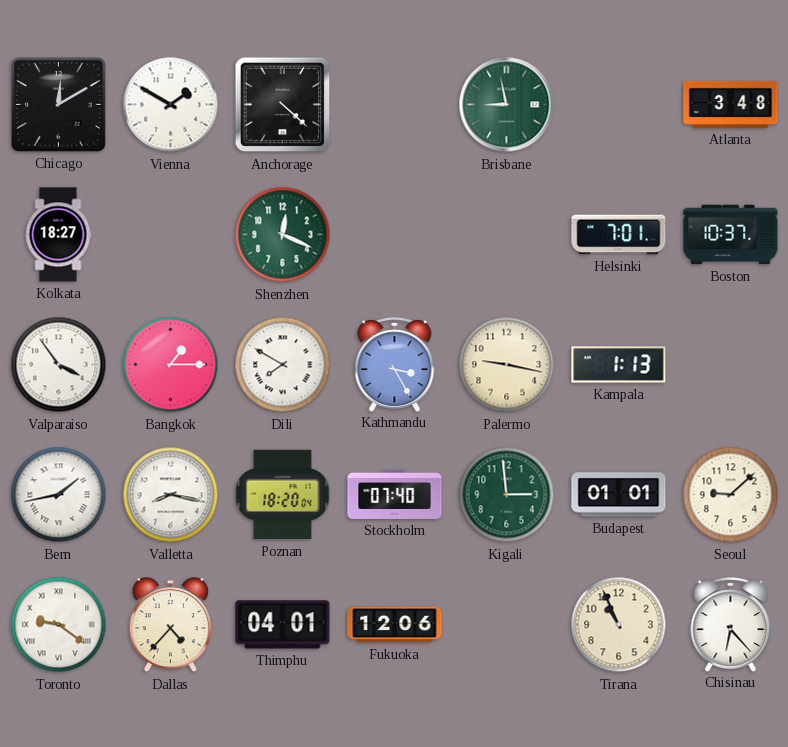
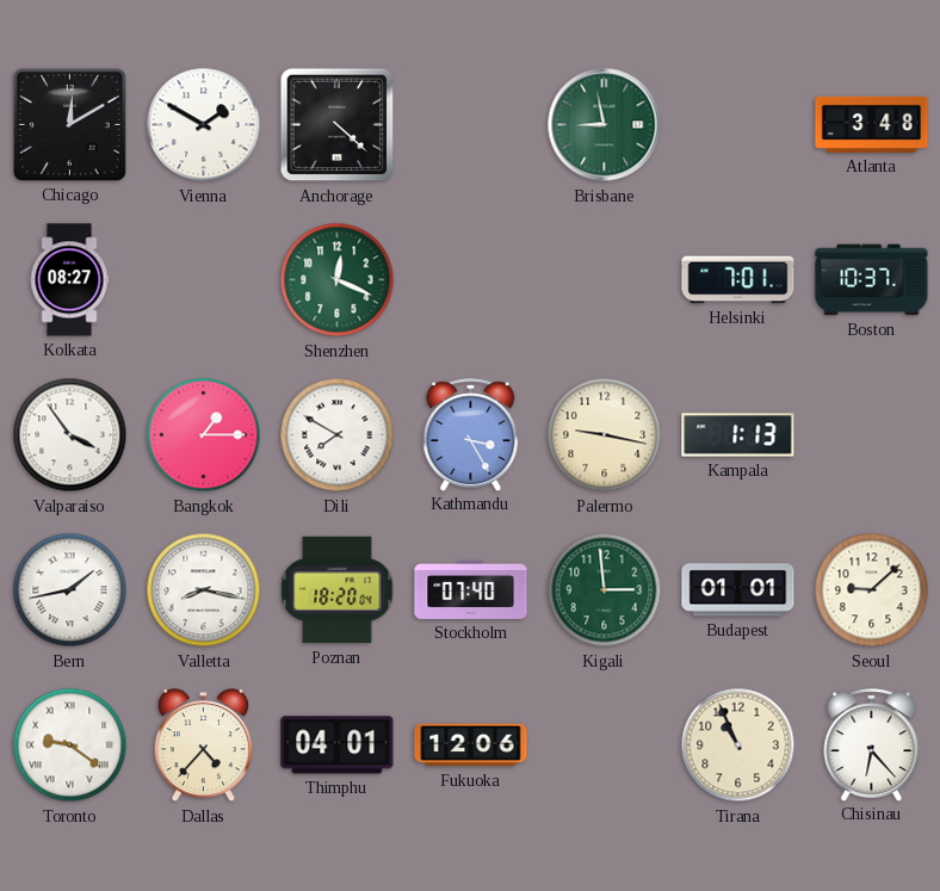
Kolkata: 18:27 -> 08:27 (69, 280)
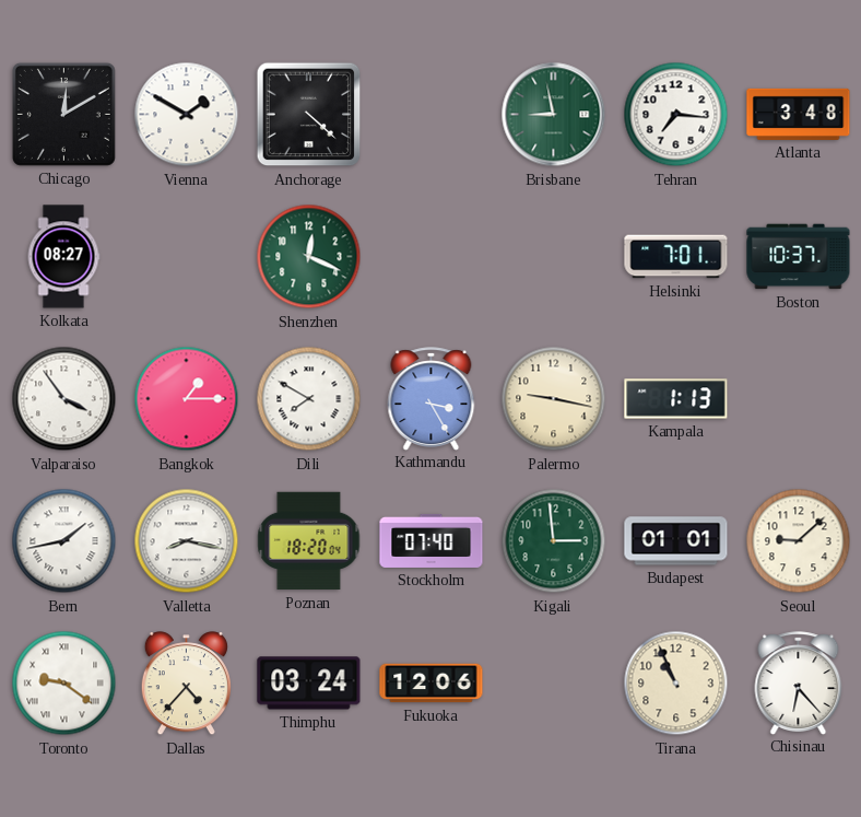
Tehran: none -> 7:16 (676, 115)
Thimphu: 04:01 -> 03:24 (309, 684)
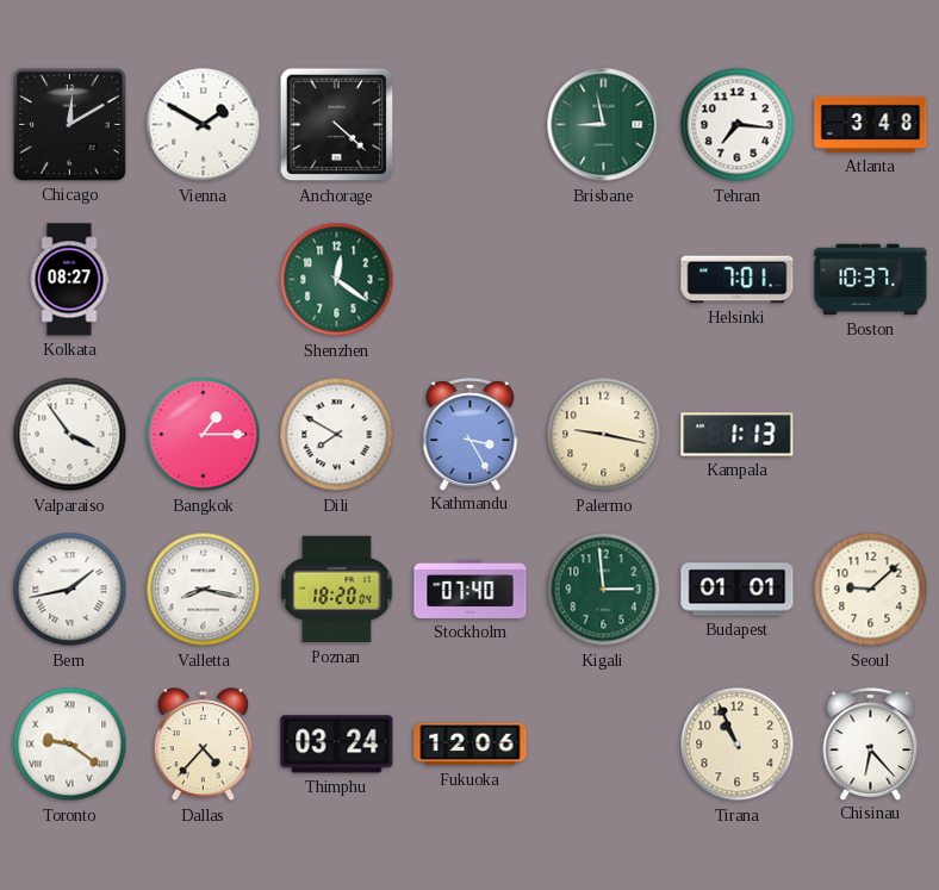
Shenzhen: 12:19 -> 12:21 (337, 280)
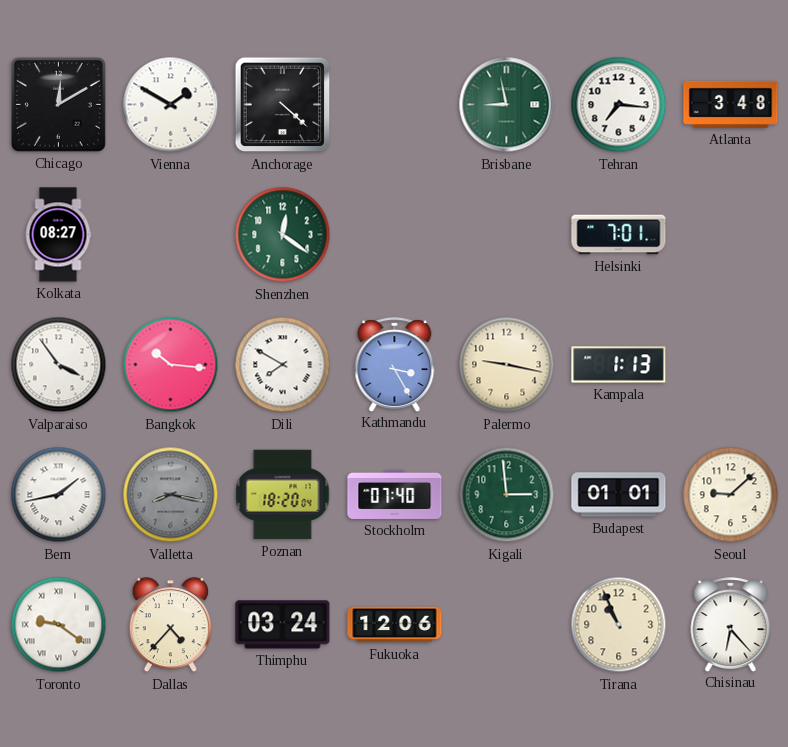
Boston: 10:37 -> none (871, 280)
Bangkok: 1:15 -> 10:16 (171, 365)
Valletta dial: white -> grey (171, 495)
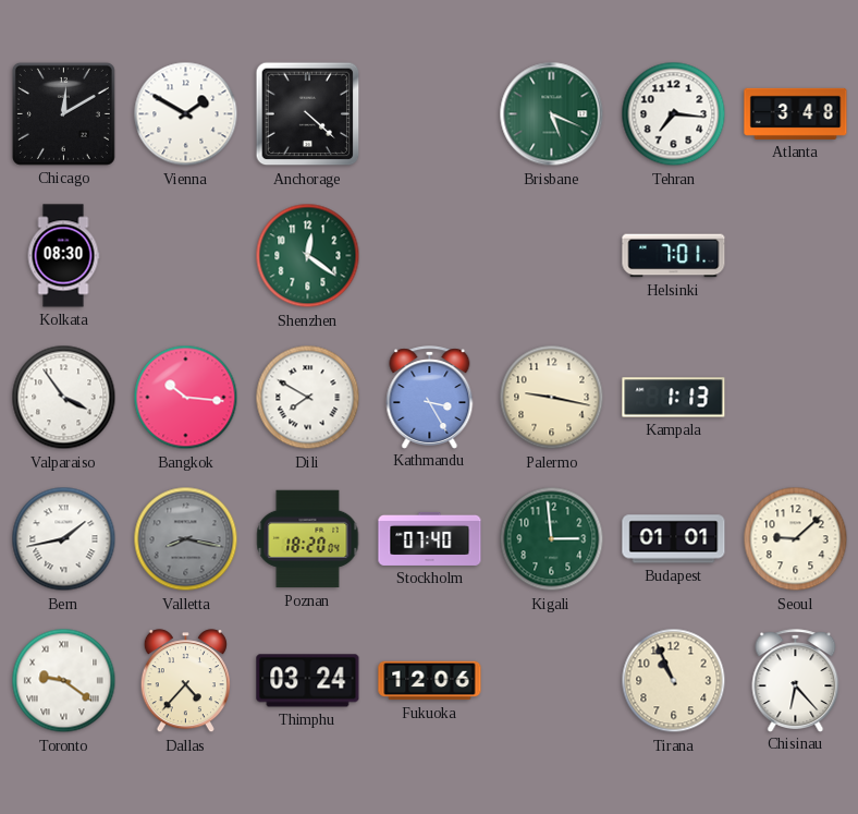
Brisbane: 8:58 -> 5:19 (552, 114)
Kolkata: 08:27 -> 08:30 (63, 256)
